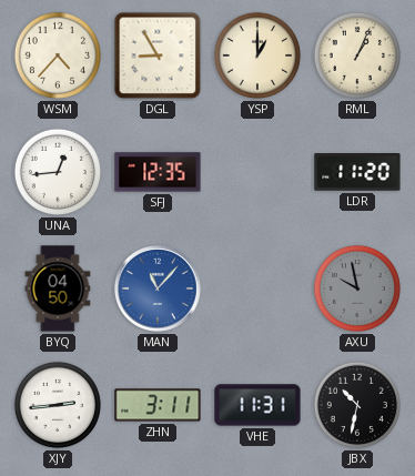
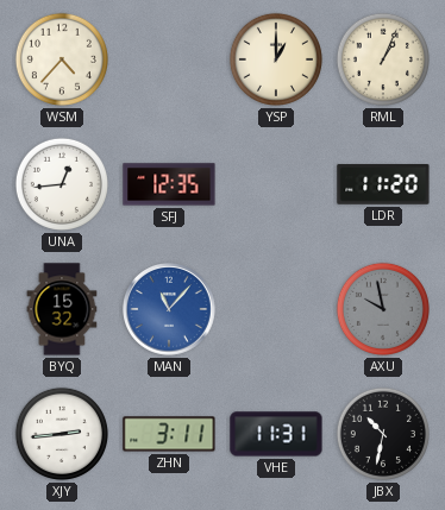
DGL: 8:55 -> none (158, 55)
BYQ: 04:50 -> 15:32 (62, 309)
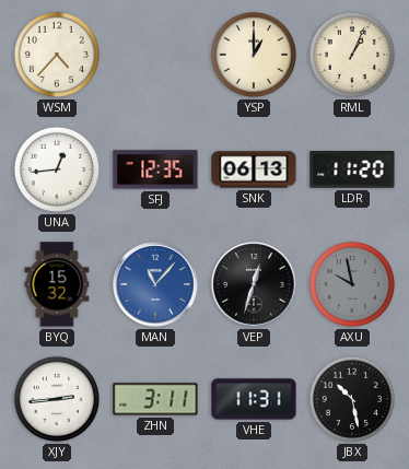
SNK: none -> 06:13 (254, 169)
VEP: none -> 12:33 (255, 285)
JBX: 10:32 -> 10:28 (352, 399)
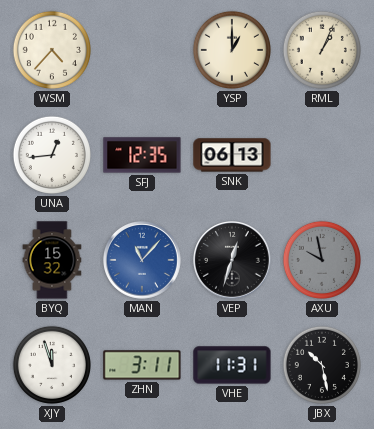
LDR: 11:20 -> none (352, 171)
XJY: 2:44 -> 11:57 (52, 365)
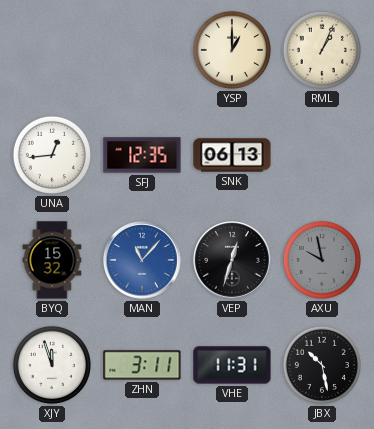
WSM: 4:37 -> none (52, 50)
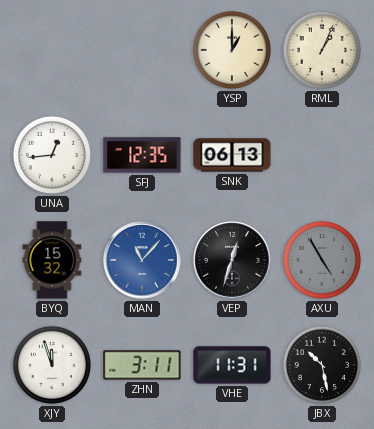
AXU: 9:58 -> 4:55 (322, 260)
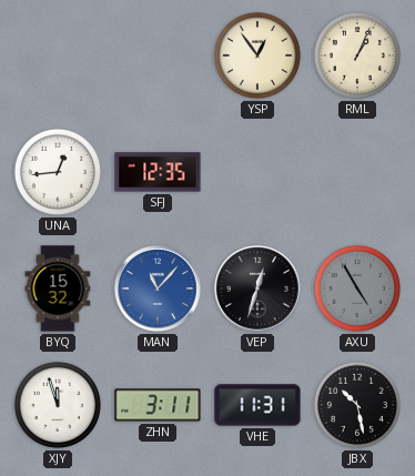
YSP: 1:00 -> 12:54 (257, 55)
SNK: 06:13 -> none (232, 155)
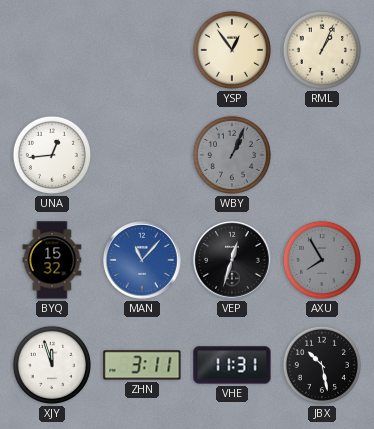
SFJ: 12:35 -> none (158, 172)
WBY: none -> 1:04 (232, 155)
AXU: 4:55 -> 7:55 (322, 260)
